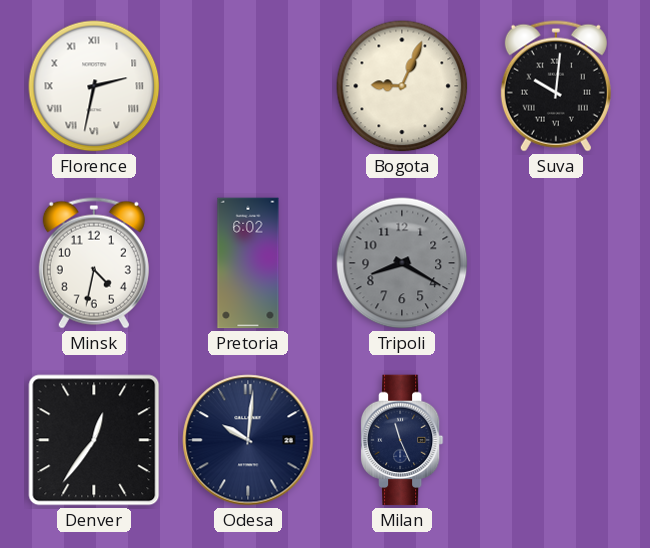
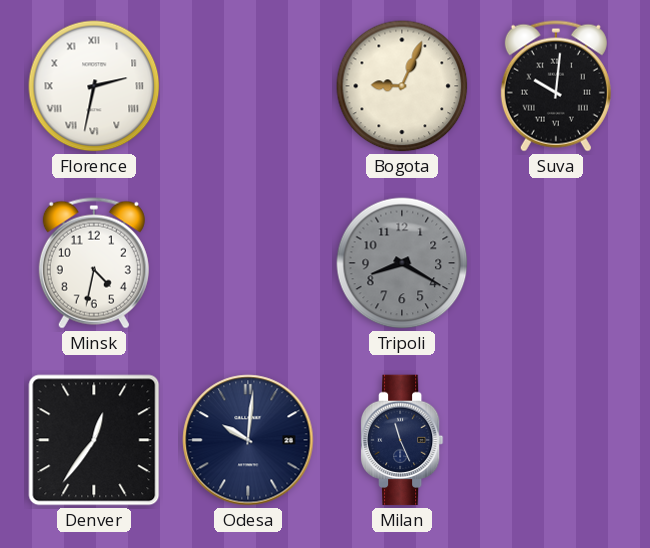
Pretoria: 6:02 -> none (248, 263)
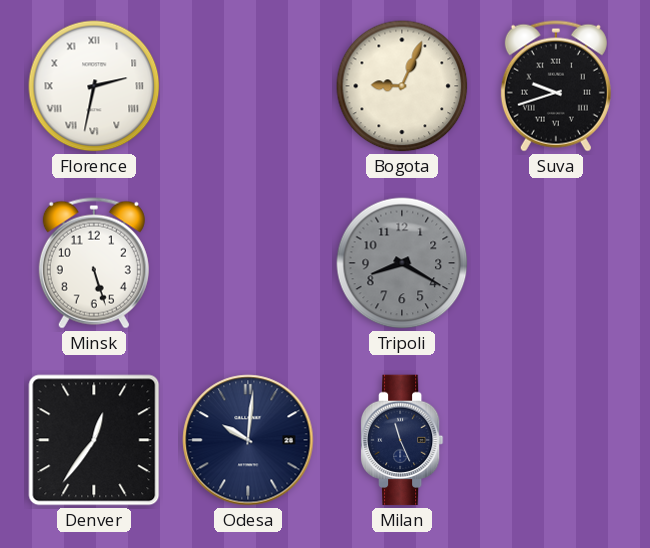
Suva: 10:01 -> 9:42 (556, 86)
Minsk: 4:32 -> 5:27 (94, 263)
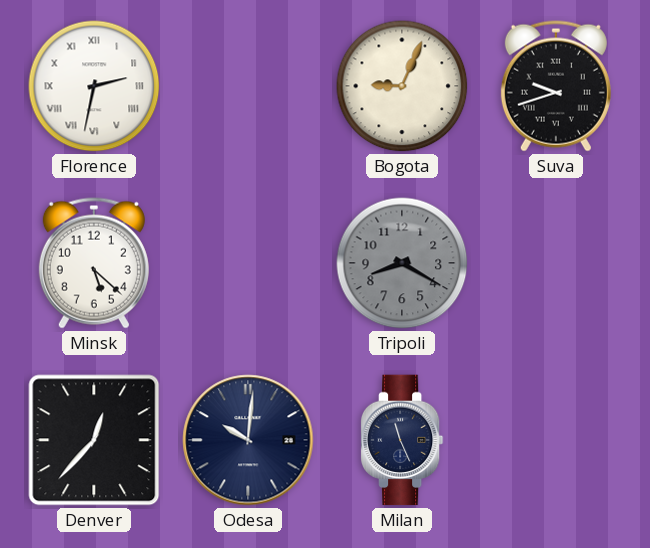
Minsk: 5:27 -> 5:22 (94, 263)
Denver: 12:36 -> 12:37 (94, 440)
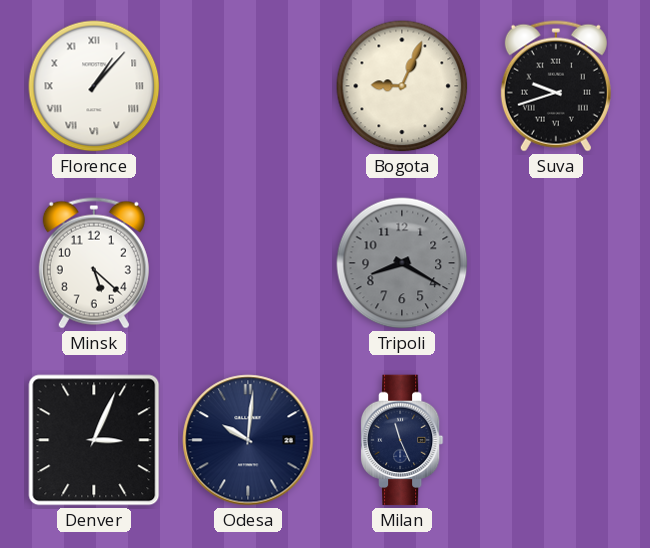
Florence: 2:32 -> 1:07 (94, 86)
Denver: 12:37 -> 3:04 (94, 440)
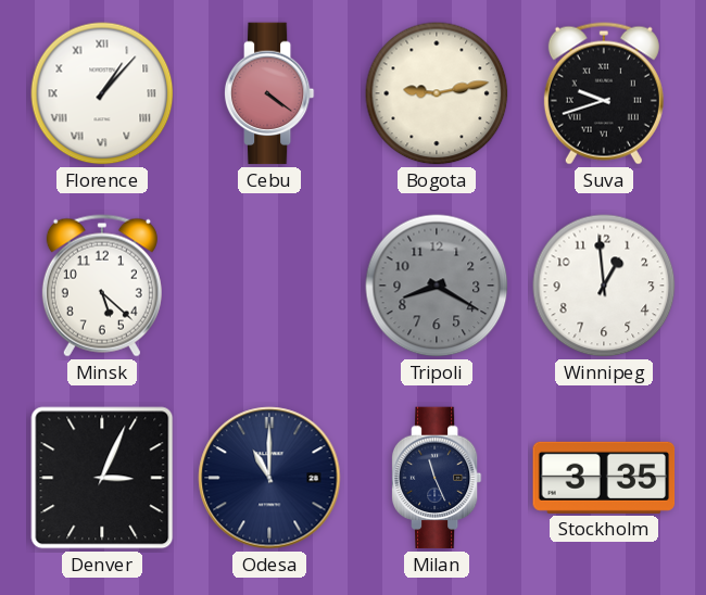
Cebu: none -> 4:21 (269, 93)
Bogota: 9:04 -> 9:13 (437, 93)
Winnipeg: none -> 12:59 (604, 286)
Odesa: 10:01 -> 11:00 (269, 478)
Stockholm: none -> 3:35 (604, 478)
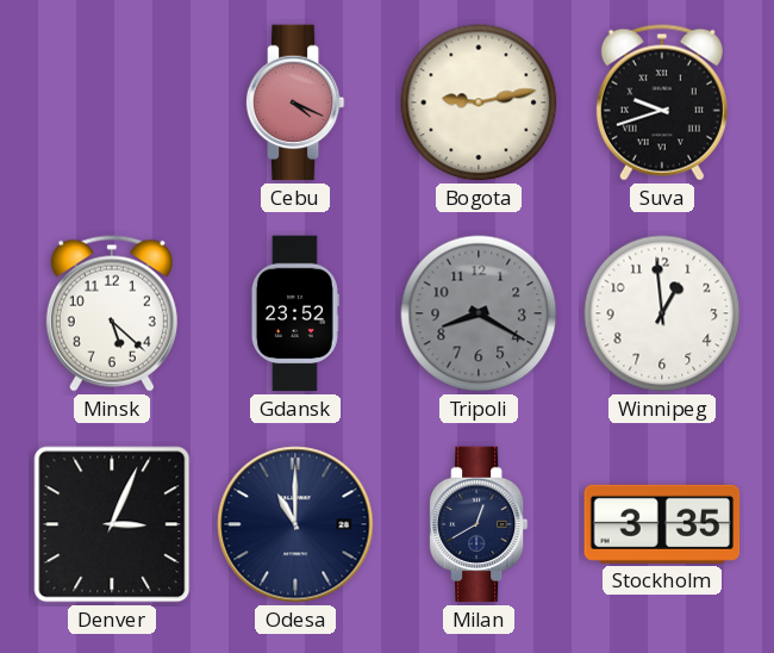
Florence: 1:07 -> none (102, 93)
Cebu: 4:21 -> 4:19 (295, 102)
Gdansk: none -> 23:52 (295, 313)
Milan: 11:26 -> 12:40 (479, 524)
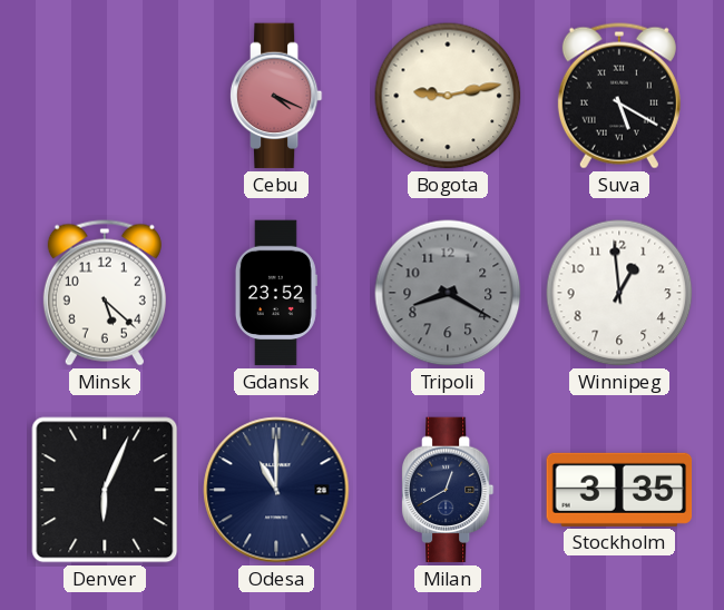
Suva: 9:42 -> 5:20 (619, 96)
Denver: 3:04 -> 6:04 (105, 490)
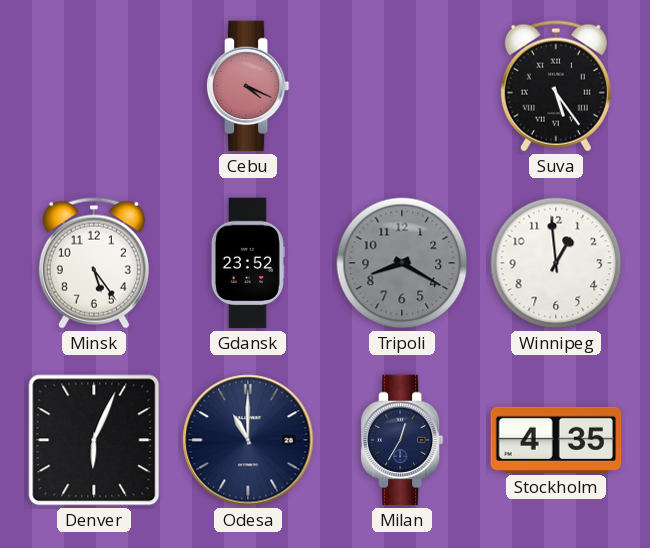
Bogota: 9:13 -> none (448, 96)
Suva: 5:20 -> 5:24 (556, 86)
Minsk: 5:22 -> 5:24 (94, 263)
Milan: 12:40 -> 12:35 (402, 440)
Stockholm: 3:35 -> 4:35 (556, 440)
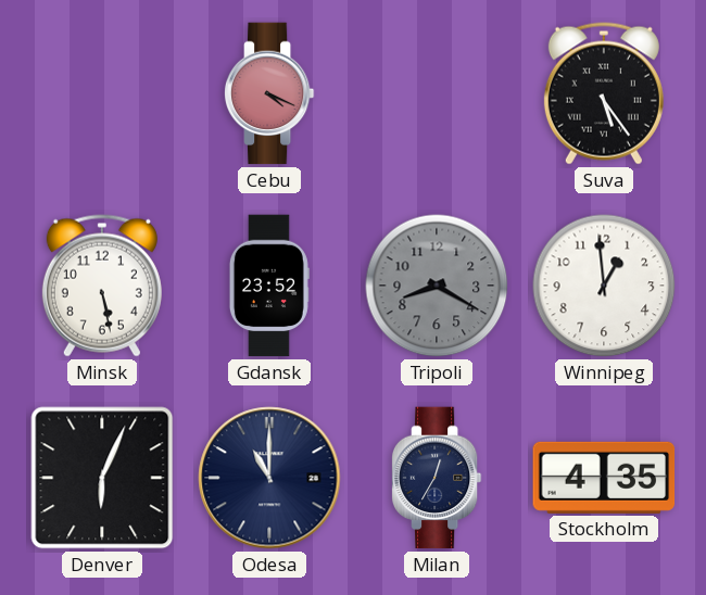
Minsk: 5:24 -> 5:28 (102, 286)
